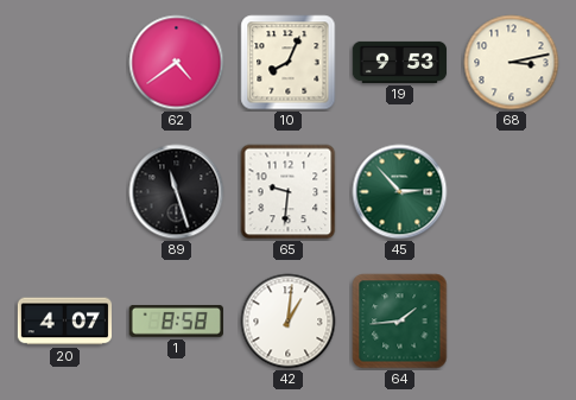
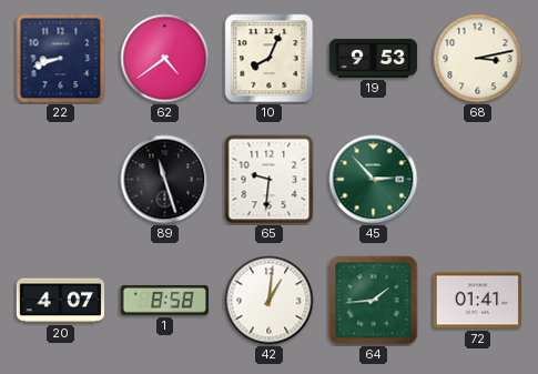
22: none -> 8:42 (61, 59)
72: none -> 01:41 (477, 301)
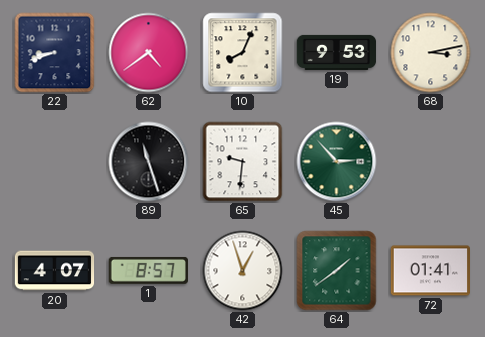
1: 8:58 -> 8:57 (148, 270)
42: 1:01 -> 12:57 (243, 271)
64: 1:44 -> 1:39 (337, 271)
